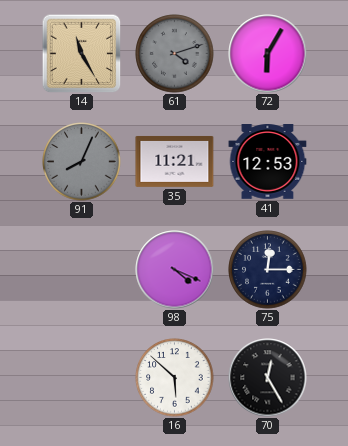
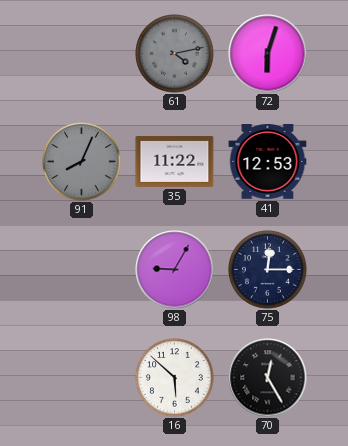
14: 11:25 -> none (81, 53)
61: 4:12 -> 4:13 (175, 54)
72: 6:05 -> 6:03 (268, 54)
35: 11:21 -> 11:22 (175, 161)
98: 4:19 -> 9:05 (175, 270)
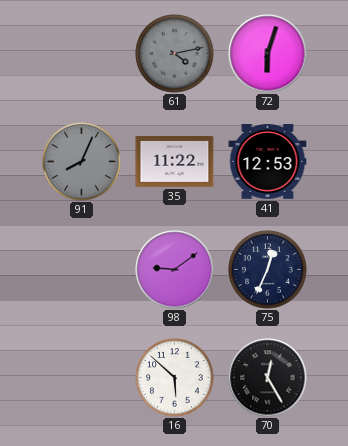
98: 9:05 -> 9:09 (175, 270)
75: 12:15 -> 12:34 (268, 270)
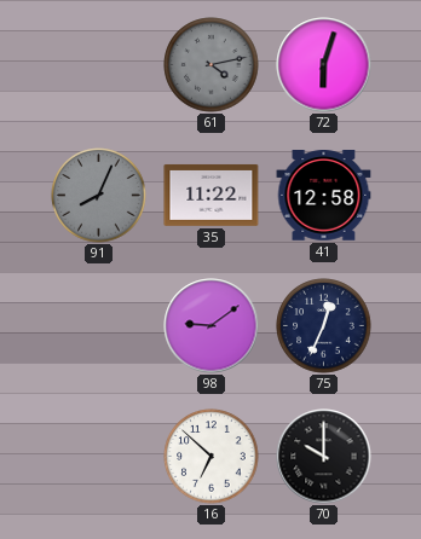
41: 12:53 -> 12:58 (324, 196)
16: 5:52 -> 6:52 (212, 457)
70: 12:25 -> 10:00 (324, 457)
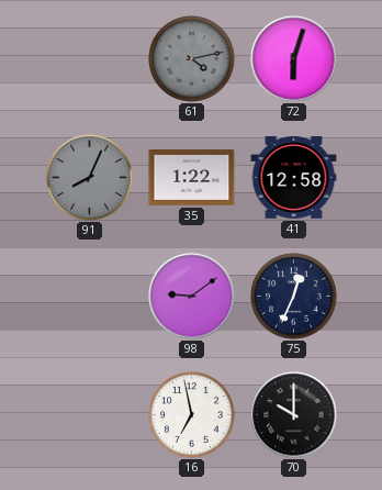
35: 11:22 -> 1:22 (192, 177)
16: 6:52 -> 6:58 (192, 415)
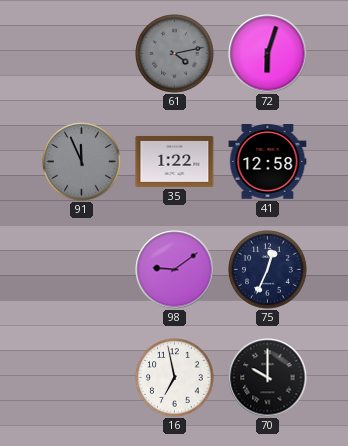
91: 8:04 -> 11:56 (82, 162)
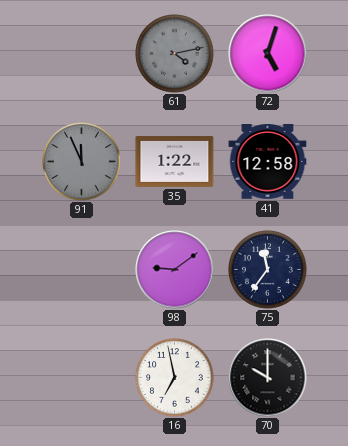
72: 6:03 -> 5:03 (268, 54)
75: 12:34 -> 11:36 (268, 270)
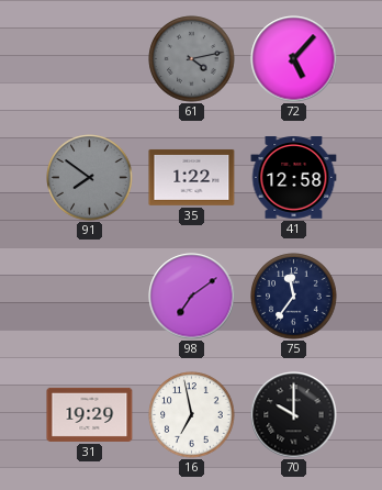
72: 5:03 -> 5:07 (294, 59)
91: 11:56 -> 7:51 (90, 178)
98: 9:09 -> 7:09 (192, 297)
31: none -> 19:29 (90, 414)
